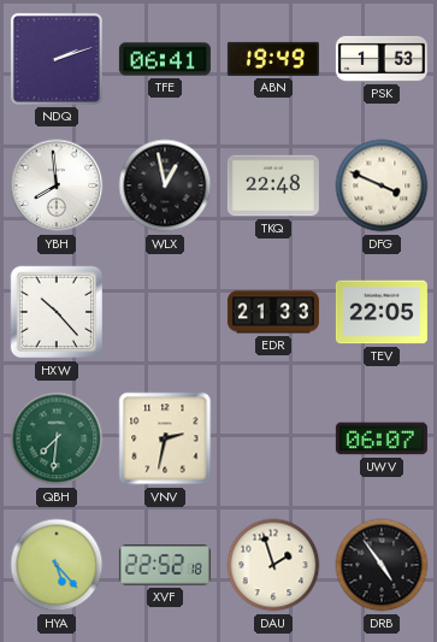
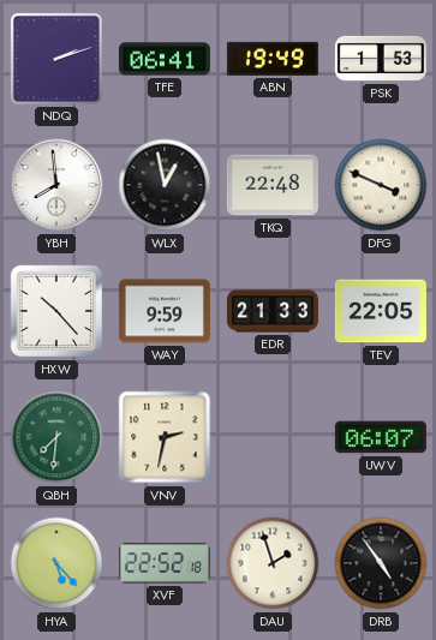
WAY: none -> 9:59 (165, 311)
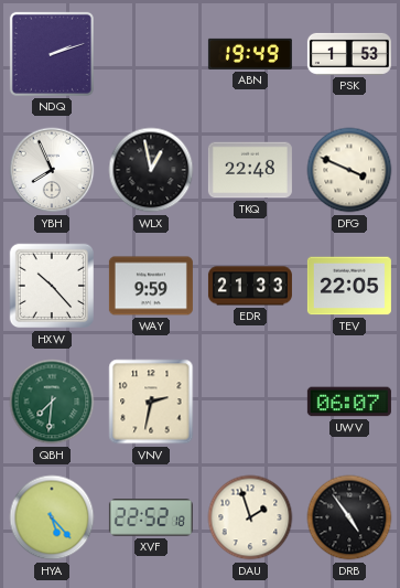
TFE: 06:41 -> none (165, 59)
YBH: 7:59 -> 7:56 (52, 170)
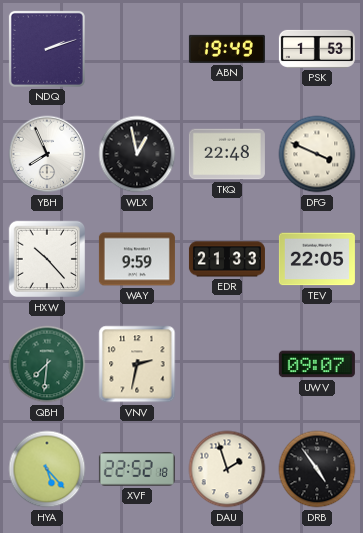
UWV: 06:07 -> 09:07 (317, 364)
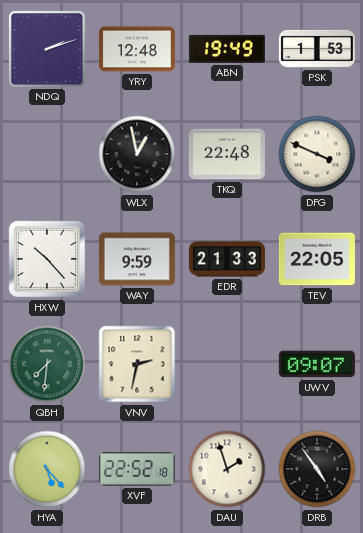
YRY: none -> 12:48 (137, 49)
YBH: 7:56 -> none (47, 154)
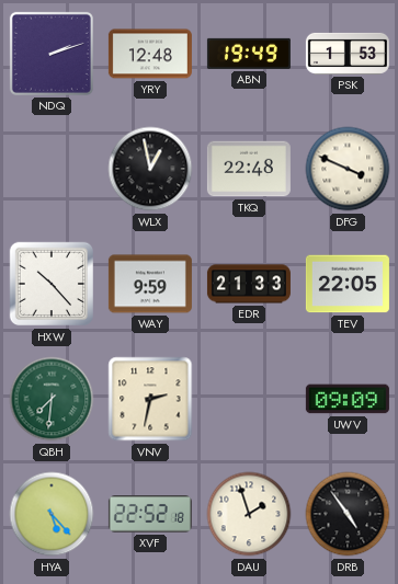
UWV: 09:07 -> 09:09 (348, 399)
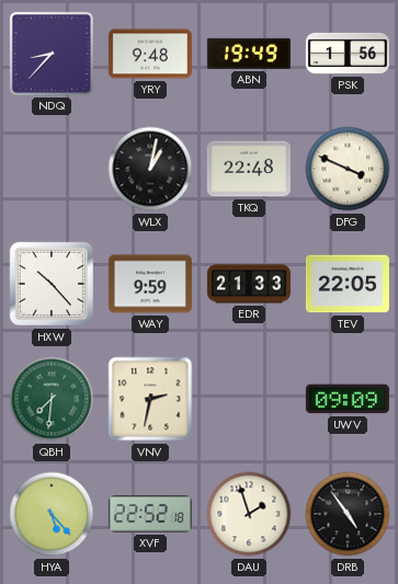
NDQ: 2:12 -> 8:37 (52, 54)
YRY: 12:48 -> 9:48 (150, 54)
PSK: 1:53 -> 1:56 (348, 54)
WLX: 12:58 -> 1:02 (150, 169)
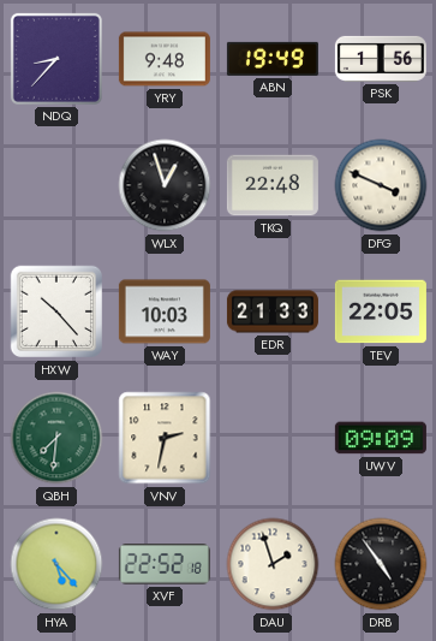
WLX: 1:02 -> 12:57 (165, 185)
WAY: 9:59 -> 10:03 (165, 311)
